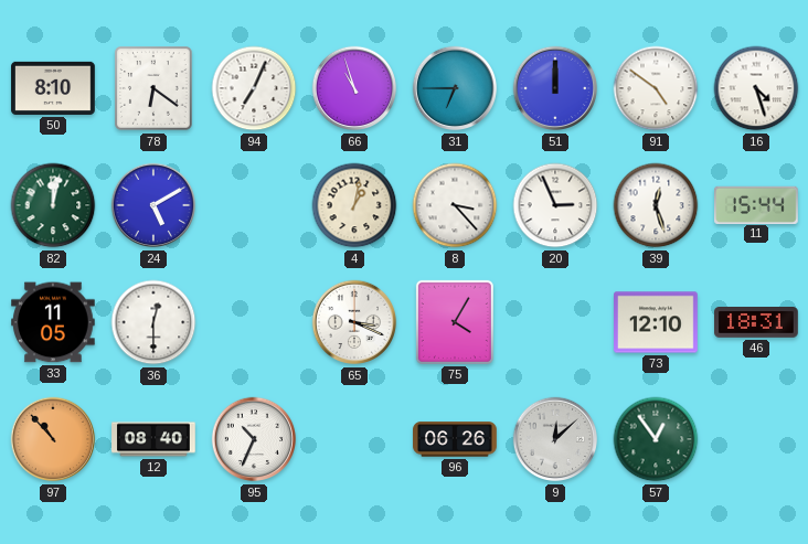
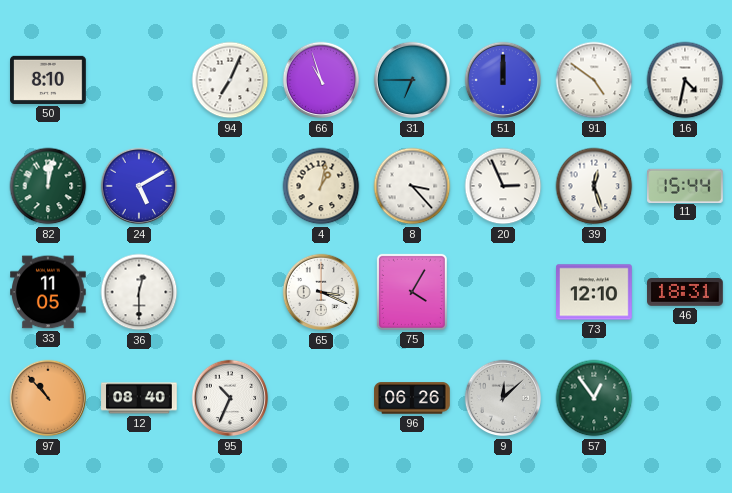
78: 6:21 -> none (155, 88)
16: 4:27 -> 4:32 (685, 80)
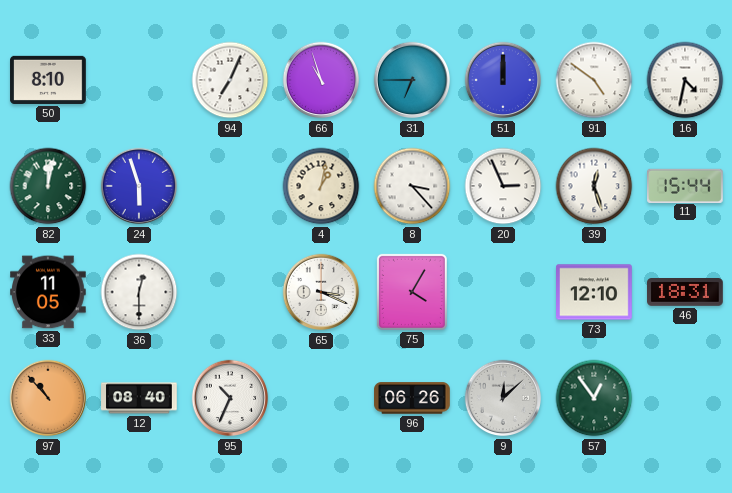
24: 5:10 -> 5:57 (139, 186)
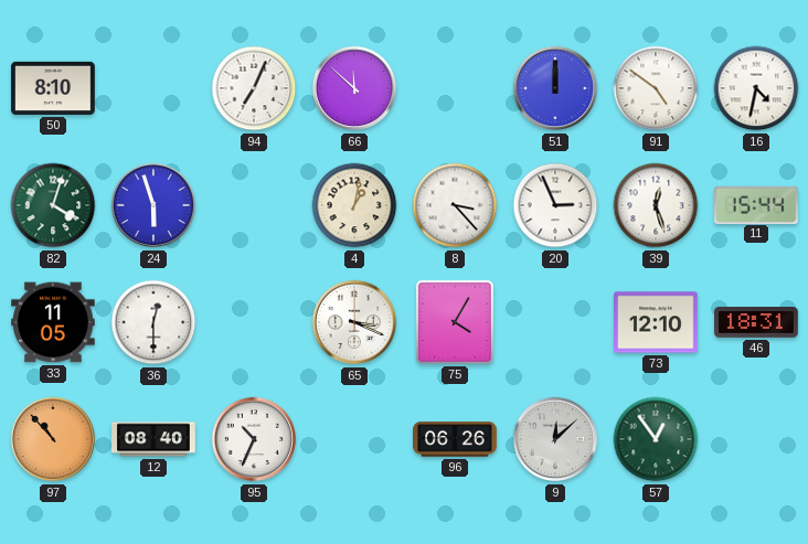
66: 10:57 -> 11:52 (354, 88)
31: 6:45 -> none (412, 80)
82: 12:02 -> 4:03 (53, 205)
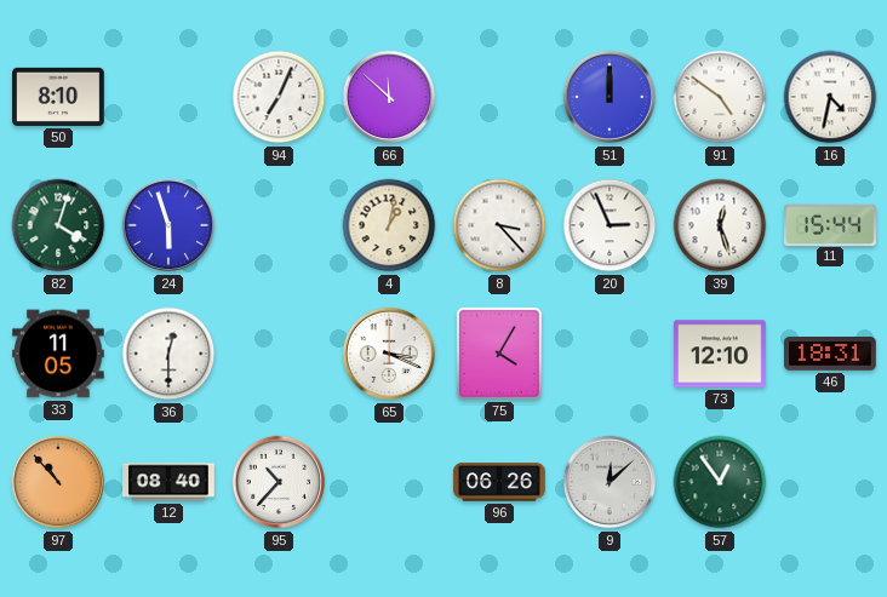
95: 10:34 -> 10:37 (279, 482)
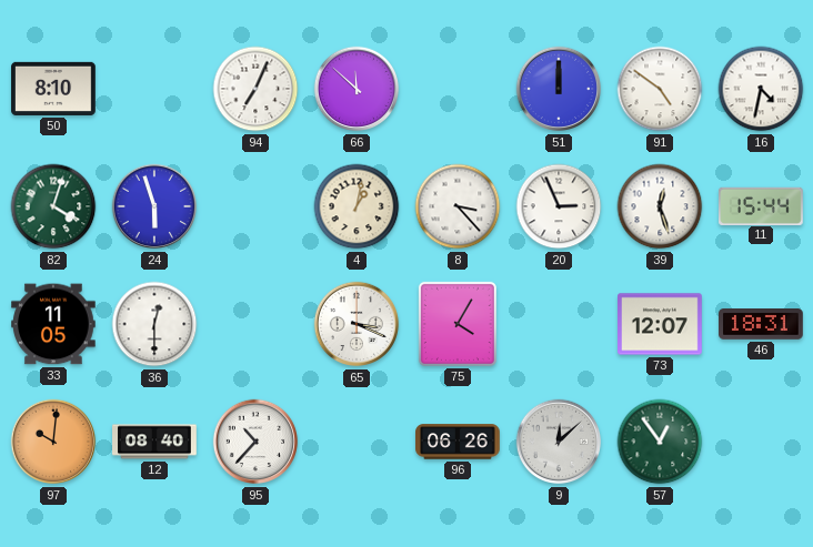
73: 12:10 -> 12:07 (661, 324)
97: 10:53 -> 10:01 (53, 442)
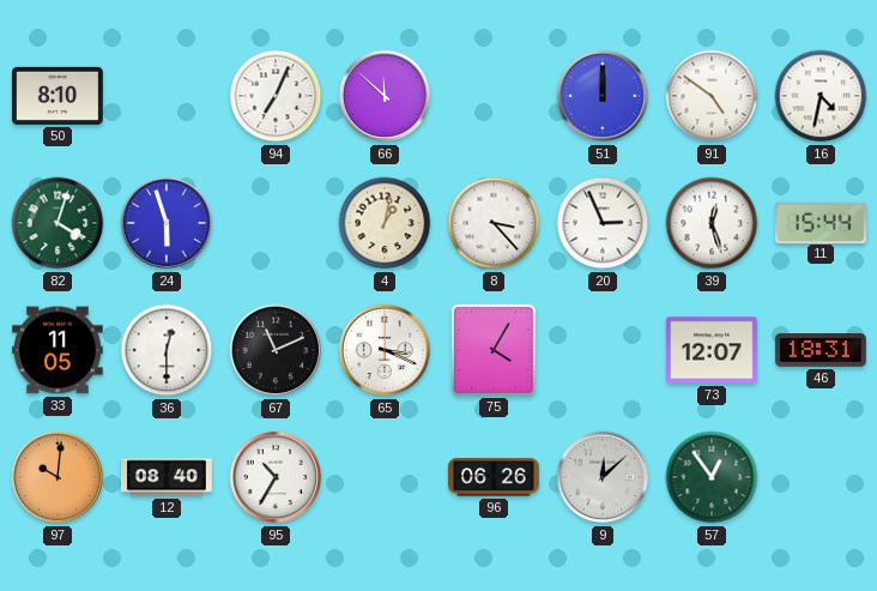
67: none -> 11:11 (276, 350)
95: 10:37 -> 10:35 (276, 477)
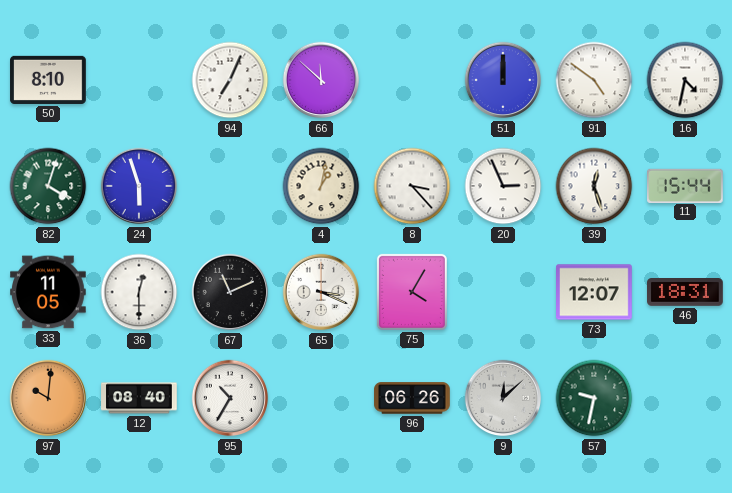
57: 12:54 -> 9:32 (594, 398)
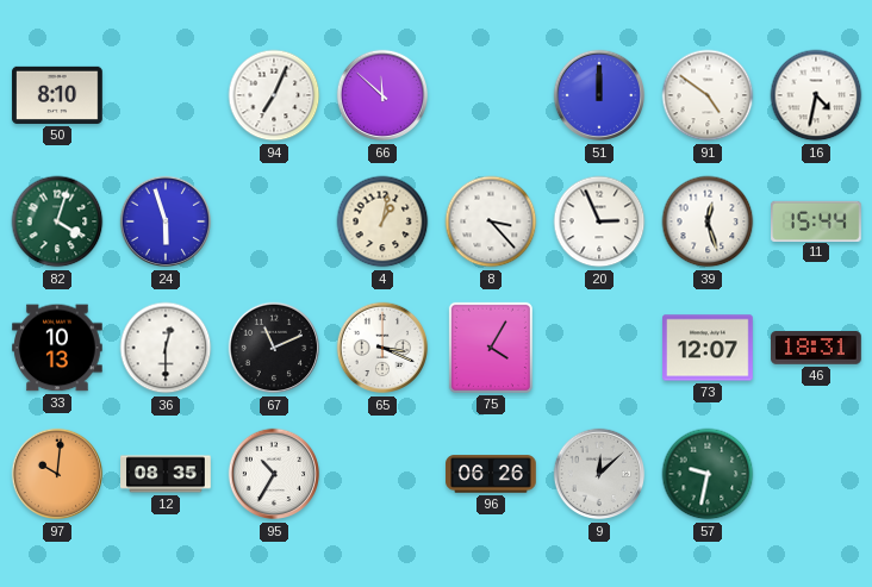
33: 11:05 -> 10:13 (58, 348)
12: 08:40 -> 08:35 (166, 474)
